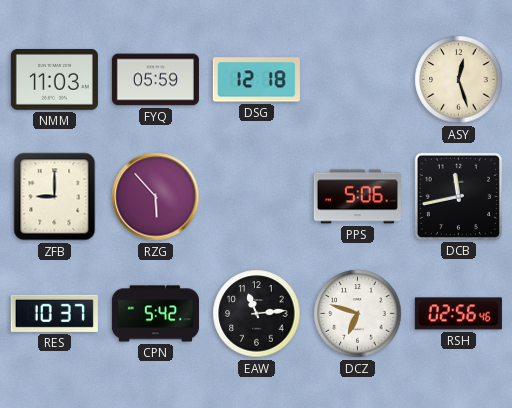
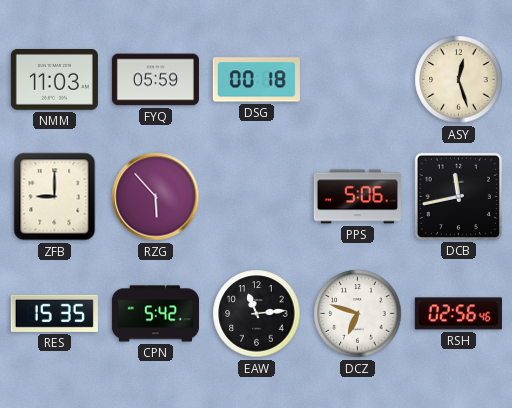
DSG: 12:18 -> 00:18 (256, 80)
RES: 10:37 -> 15:35 (54, 313)
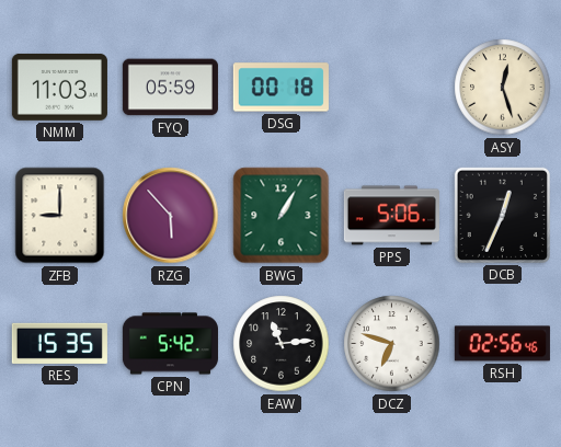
BWG: none -> 1:05 (282, 216)
DCB: 11:43 -> 12:34 (502, 215)
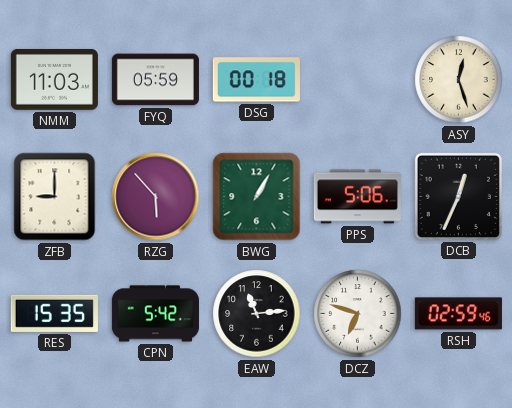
RSH: 02:56 -> 02:59 (458, 314)
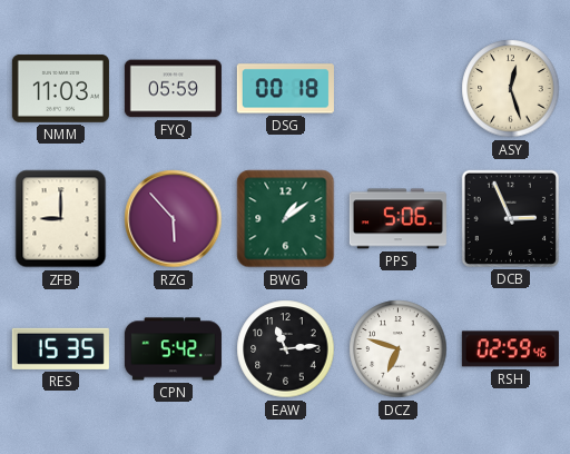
BWG: 1:05 -> 1:09 (286, 219)
DCB: 12:34 -> 2:56 (510, 218)
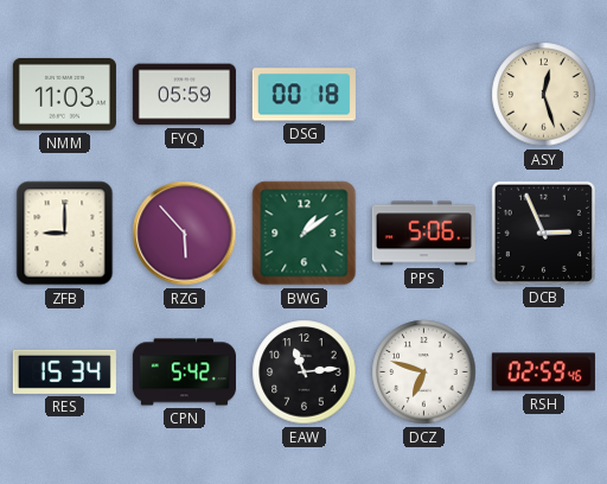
RES: 15:35 -> 15:34 (64, 371)
